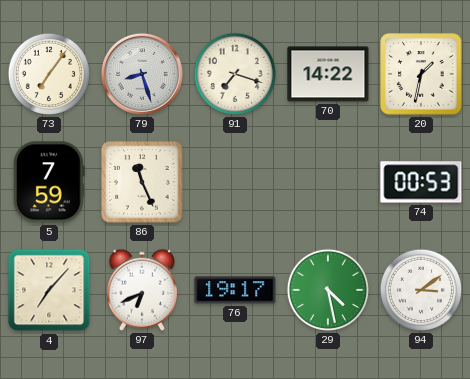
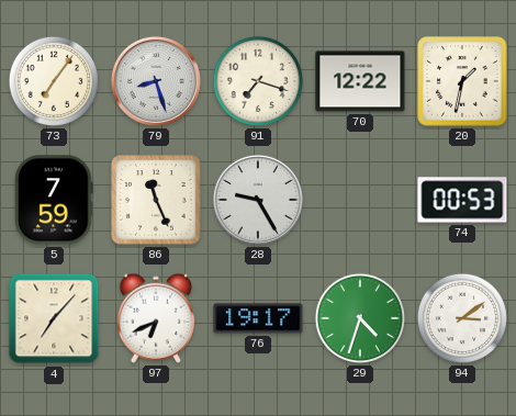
70: 14:22 -> 12:22 (360, 81)
28: none -> 9:25 (258, 200)
29: 4:28 -> 4:33 (360, 318)
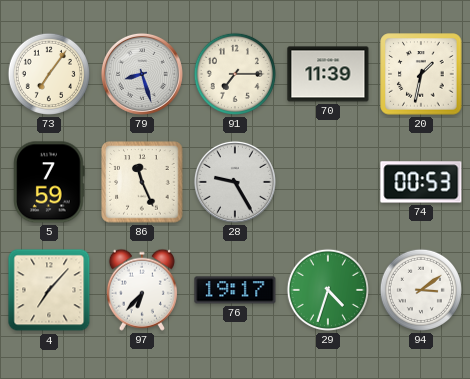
91: 7:18 -> 7:15 (235, 74)
70: 12:22 -> 11:39 (328, 74)
97: 6:41 -> 6:37 (142, 290)
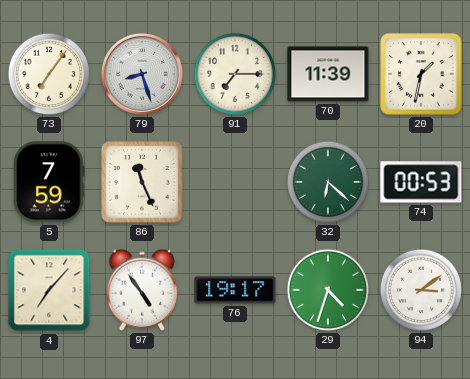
28: 9:25 -> none (235, 182)
32: none -> 6:22 (328, 182)
97: 6:37 -> 4:54 (142, 290)
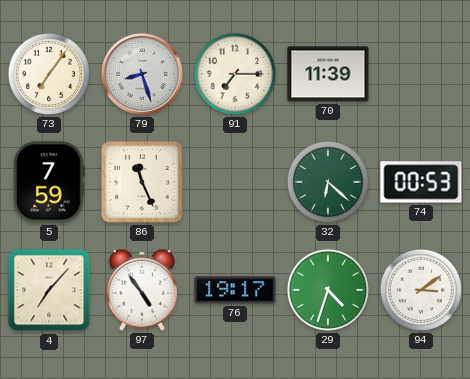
20: 1:32 -> none (421, 74)
